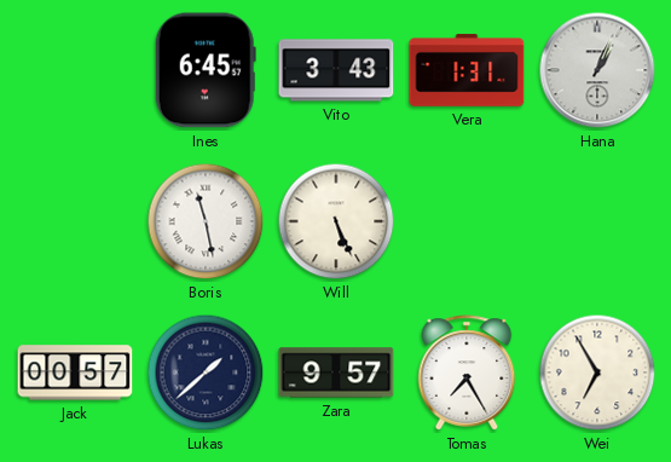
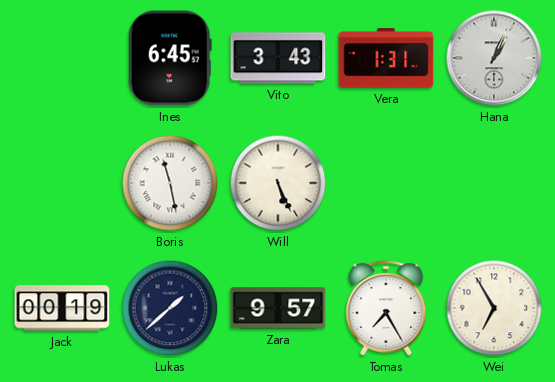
Jack: 00:57 -> 00:19 (62, 308)
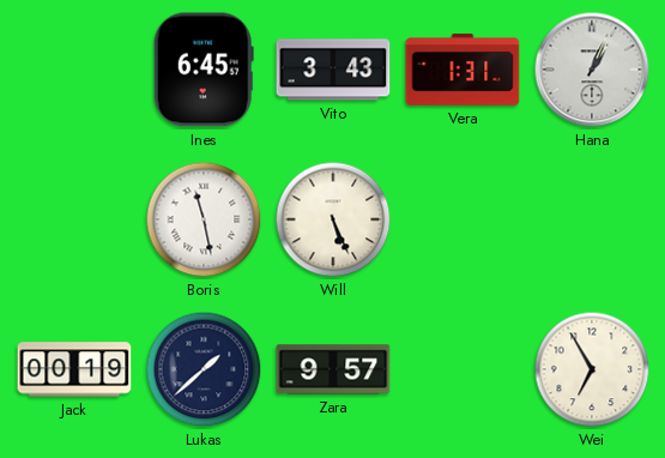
Tomas: 7:25 -> none (386, 308)
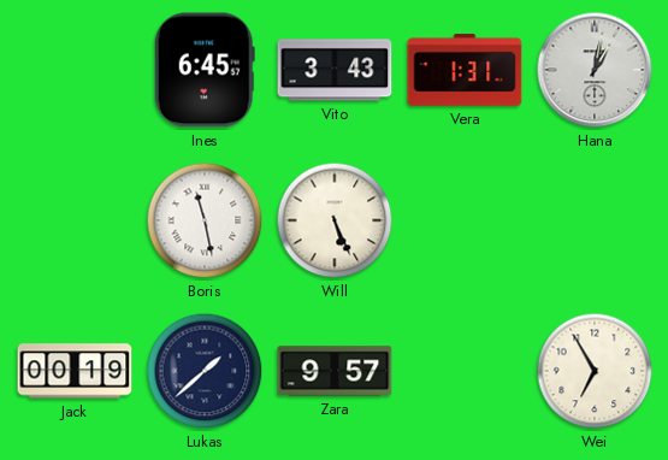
Hana: 1:04 -> 1:02 (595, 70)
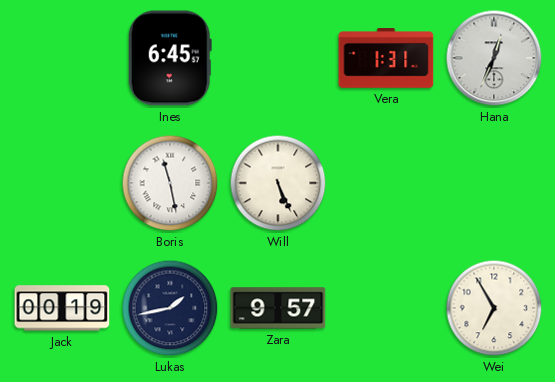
Vito: 3:43 -> none (335, 70)
Hana: 1:02 -> 12:34 (494, 58)
Lukas: 1:38 -> 1:43 (170, 308)
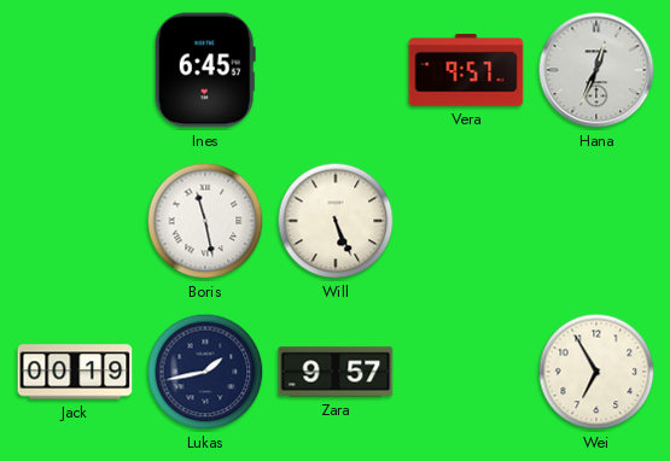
Vera: 1:31 -> 9:57 (466, 70)
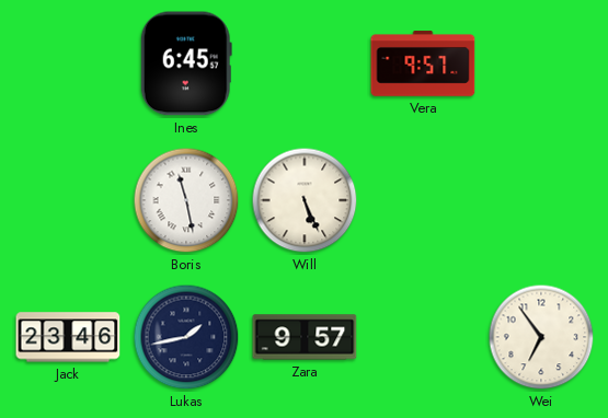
Hana: 12:34 -> none (596, 70)
Jack: 00:19 -> 23:46 (68, 337)
Wei: 6:55 -> 6:54 (541, 337)
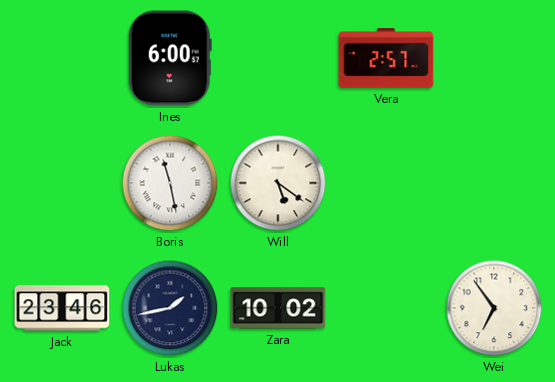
Ines: 6:45 -> 6:00 (170, 58)
Vera: 9:57 -> 2:57 (386, 58)
Will: 5:26 -> 5:21 (278, 183)
Zara: 9:57 -> 10:02 (278, 308)
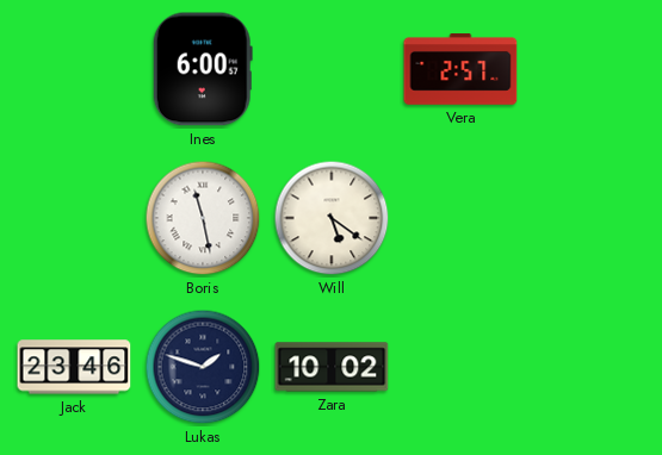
Lukas: 1:43 -> 1:48 (203, 367)
Wei: 6:54 -> none (494, 308)
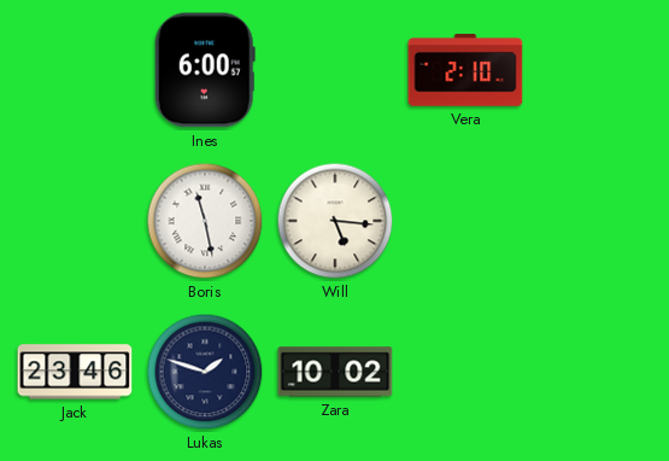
Vera: 2:57 -> 2:10 (465, 70)
Will: 5:21 -> 5:16 (335, 221)
